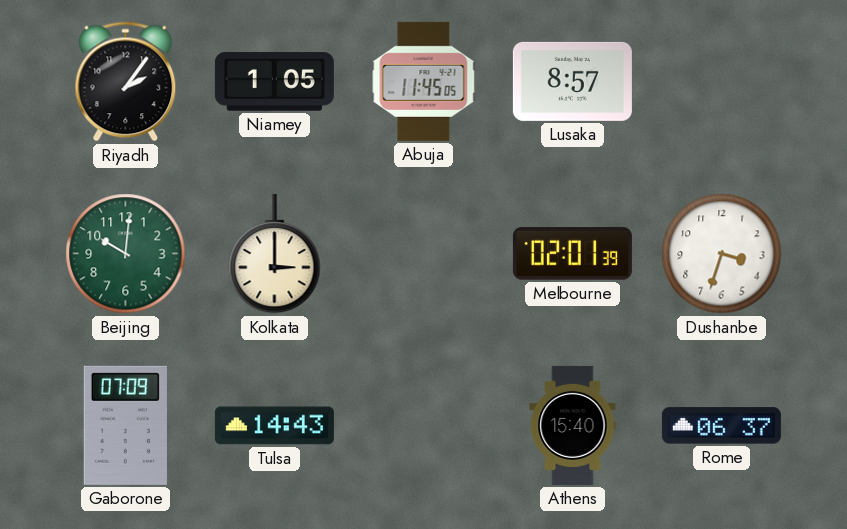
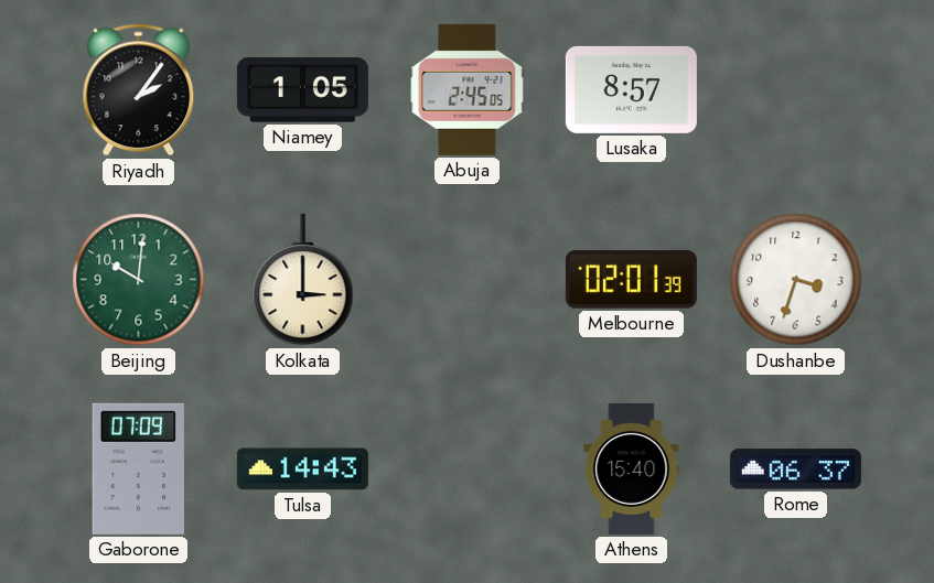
Abuja: 11:45 -> 2:45 (468, 89)
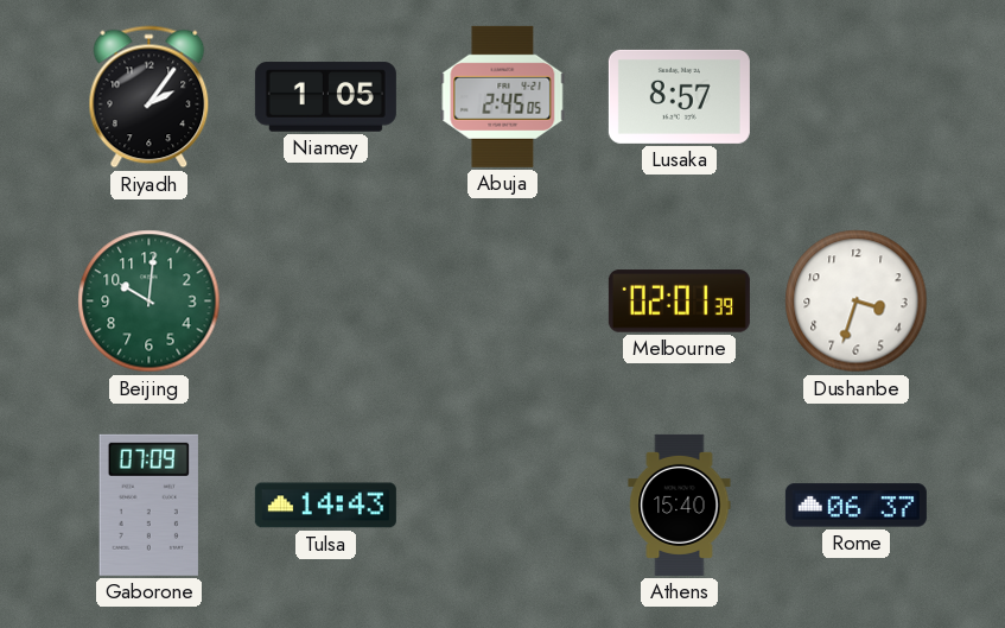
Kolkata: 3:00 -> none (303, 280)
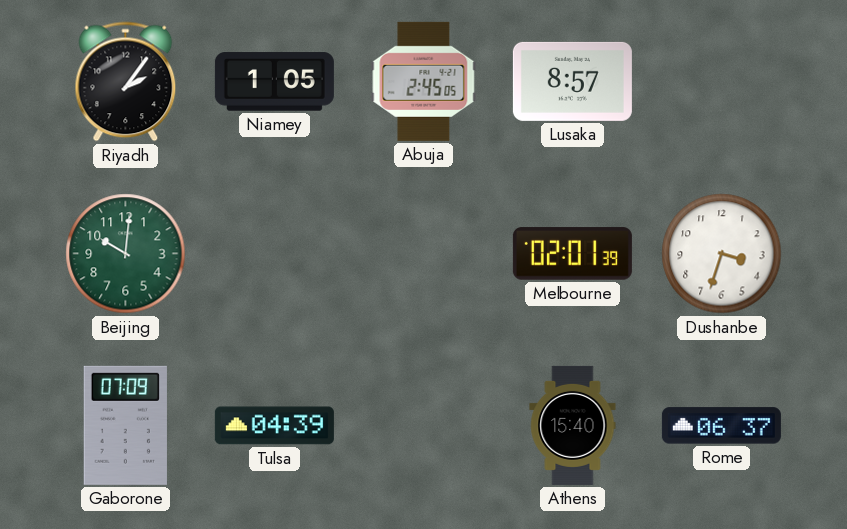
Tulsa: 14:43 -> 04:39 (274, 426)
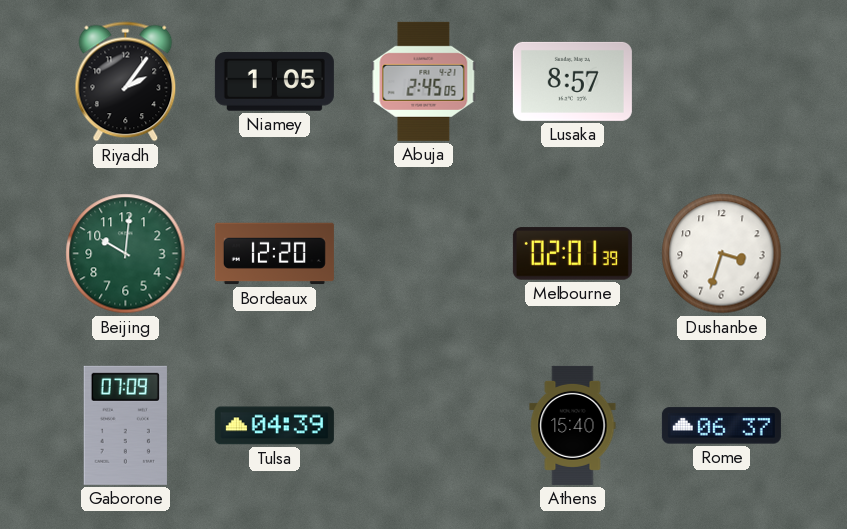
Bordeaux: none -> 12:20 (274, 254)
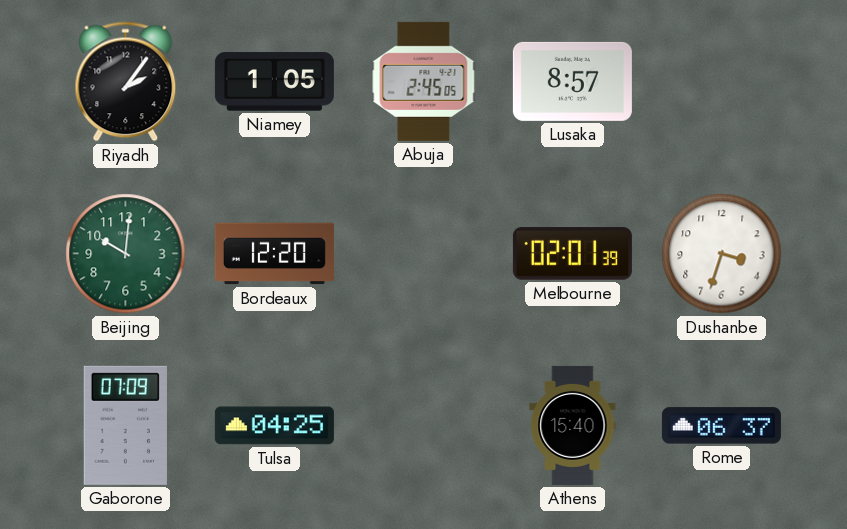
Tulsa: 04:39 -> 04:25 (274, 426)
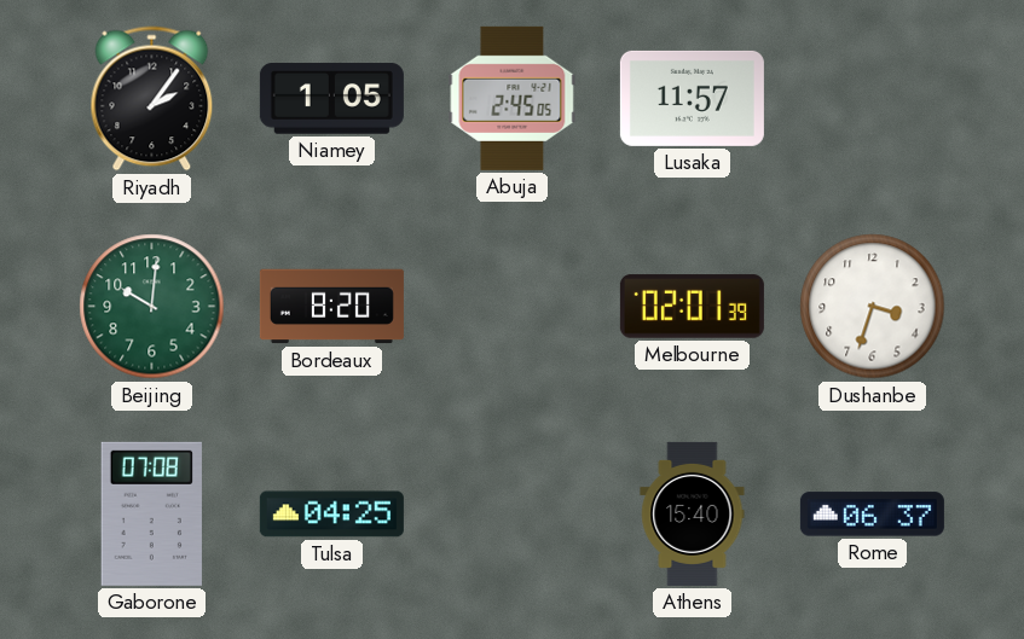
Lusaka: 8:57 -> 11:57 (692, 98)
Bordeaux: 12:20 -> 8:20 (331, 307)
Gaborone: 07:09 -> 07:08 (151, 513)
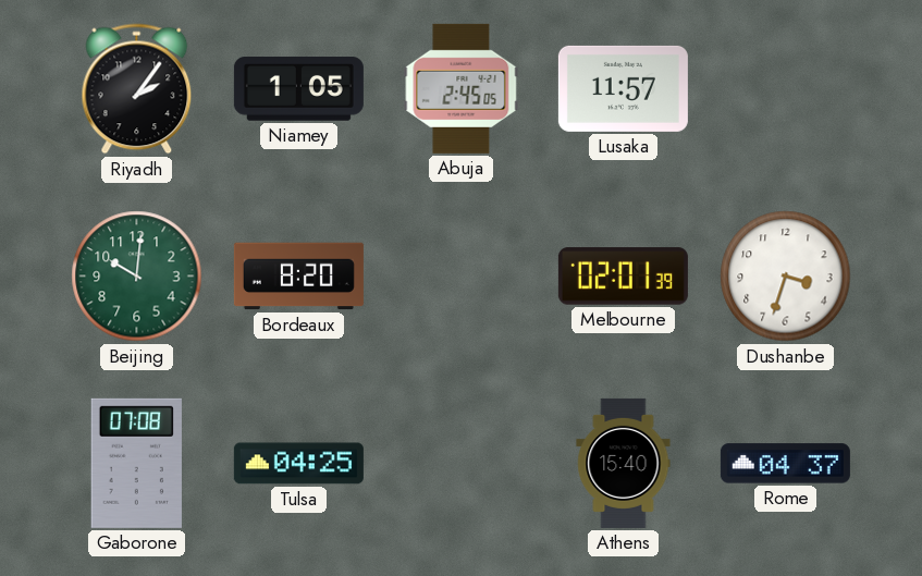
Rome: 06:37 -> 04:37 (785, 464)
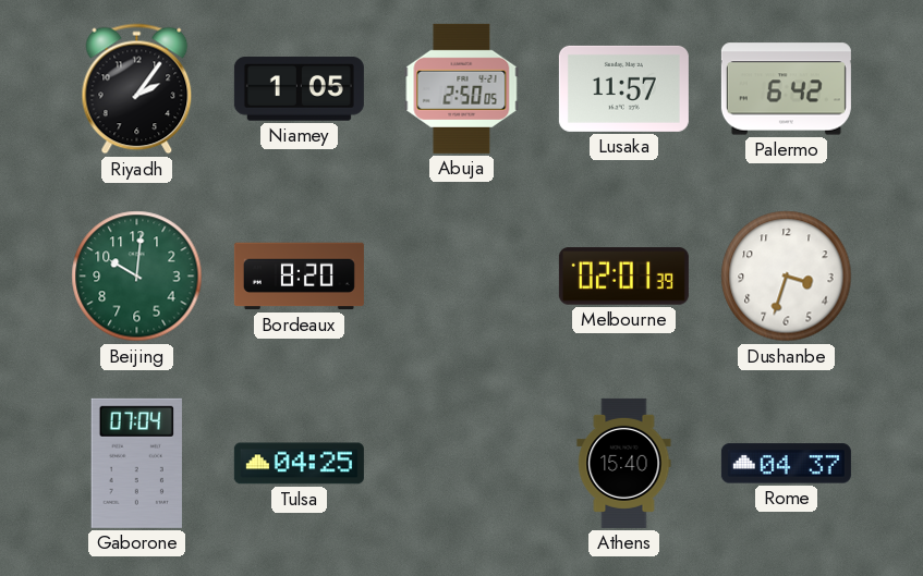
Abuja: 2:45 -> 2:50 (462, 88)
Palermo: none -> 6:42 (786, 89)
Gaborone: 07:08 -> 07:04 (136, 463)
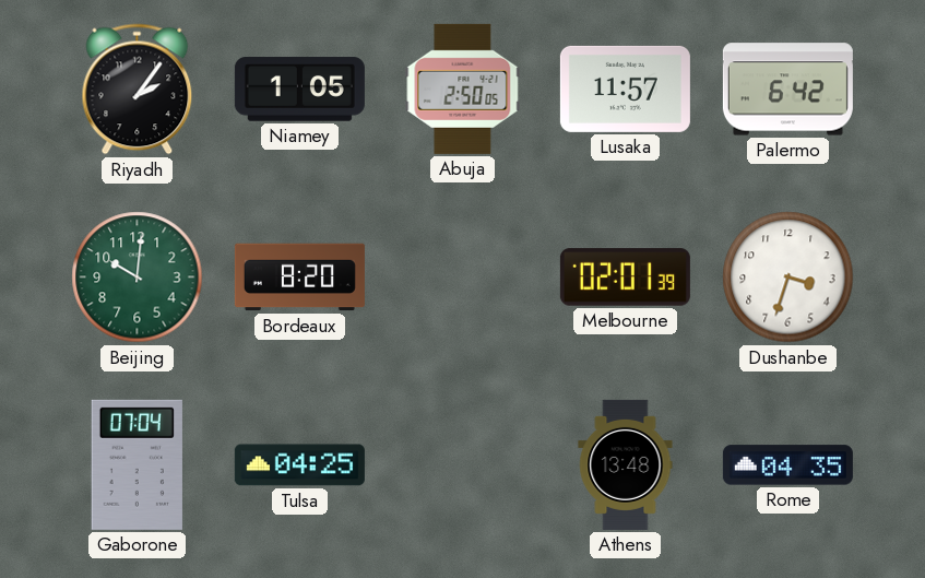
Athens: 15:40 -> 13:48 (626, 464)
Rome: 04:37 -> 04:35 (787, 465)
